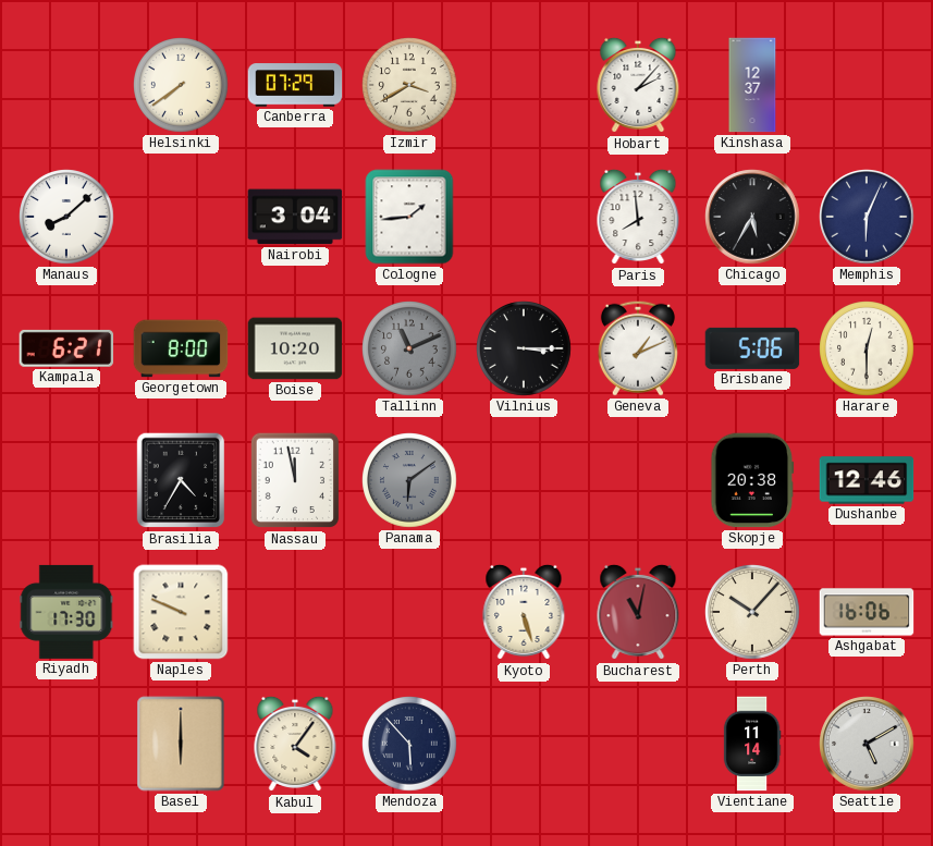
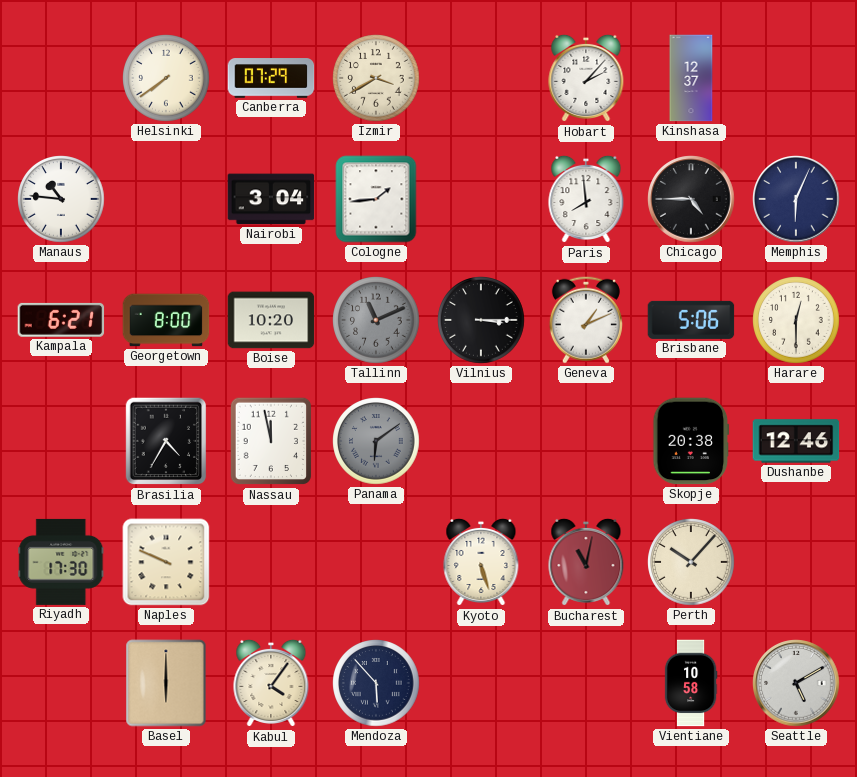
Manaus: 8:08 -> 10:46 (61, 199)
Chicago: 5:35 -> 4:45 (691, 199)
Ashgabat: 16:06 -> none (867, 612)
Vientiane: 11:14 -> 10:58 (691, 683)
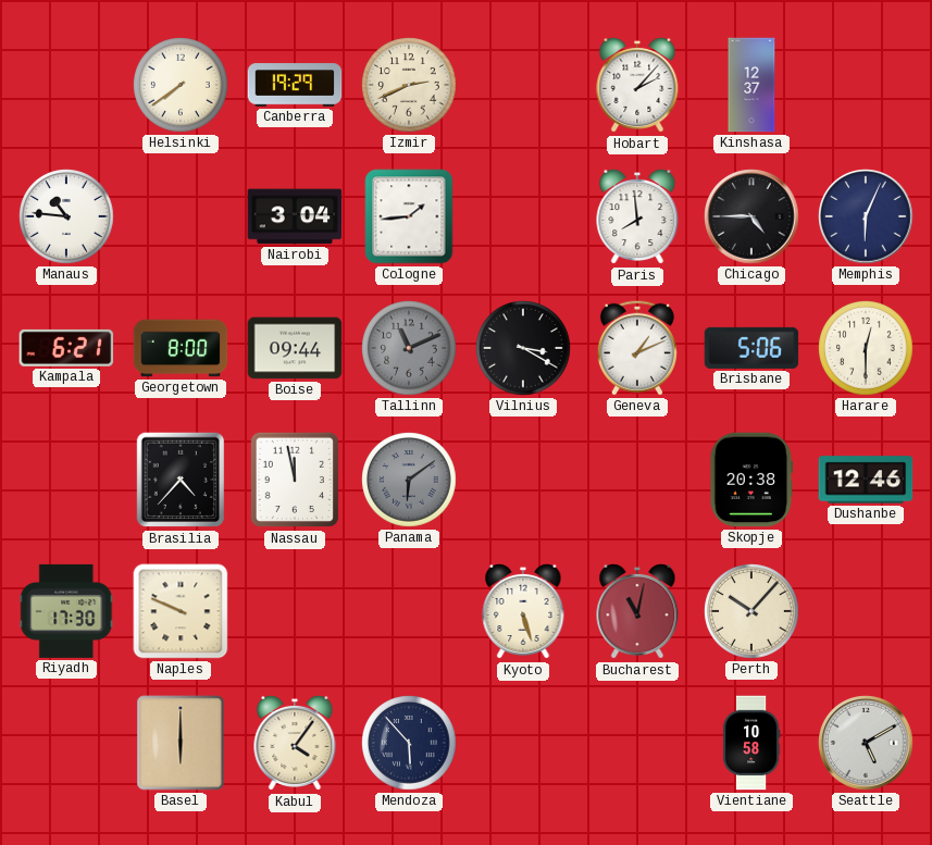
Canberra: 07:29 -> 19:29 (295, 85)
Izmir: 3:40 -> 2:41 (409, 85)
Boise: 10:20 -> 09:44 (295, 348)
Vilnius: 3:15 -> 3:20 (523, 348)
Brasilia: 4:35 -> 4:37 (181, 480)
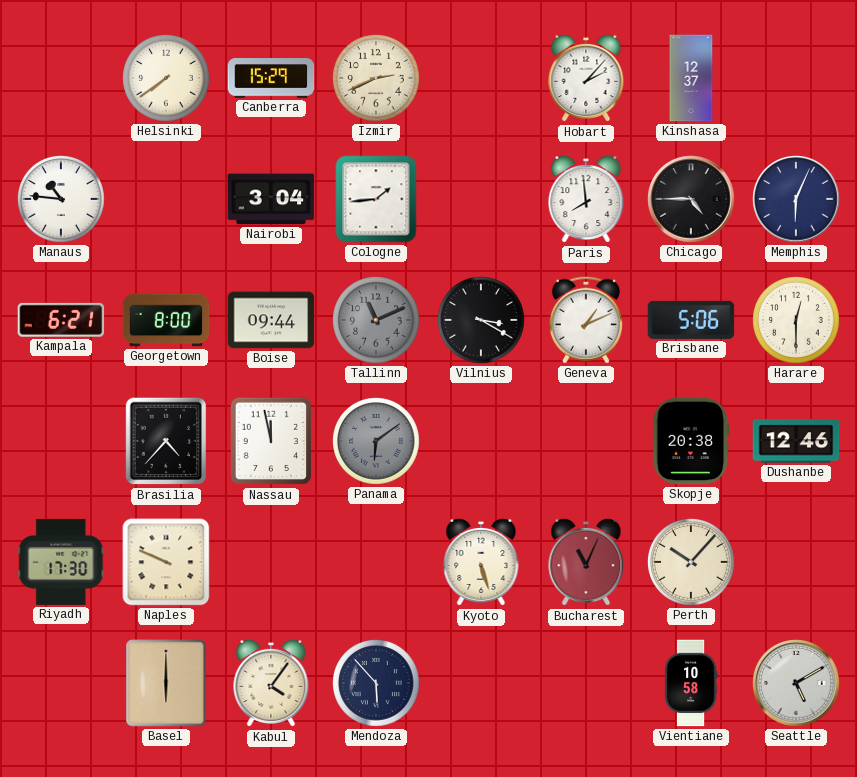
Canberra: 19:29 -> 15:29 (271, 78)
Bucharest: 11:02 -> 11:04 (586, 562)
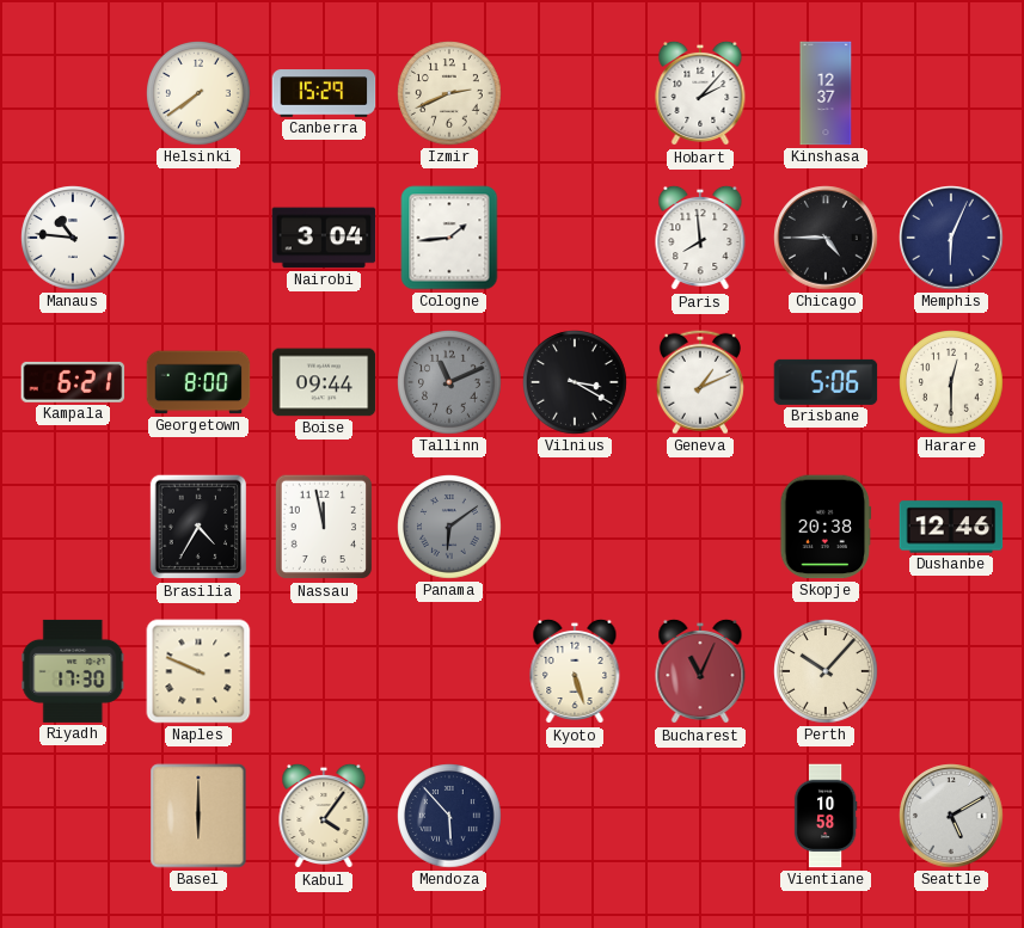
Brasilia: 4:37 -> 4:35 (198, 527)
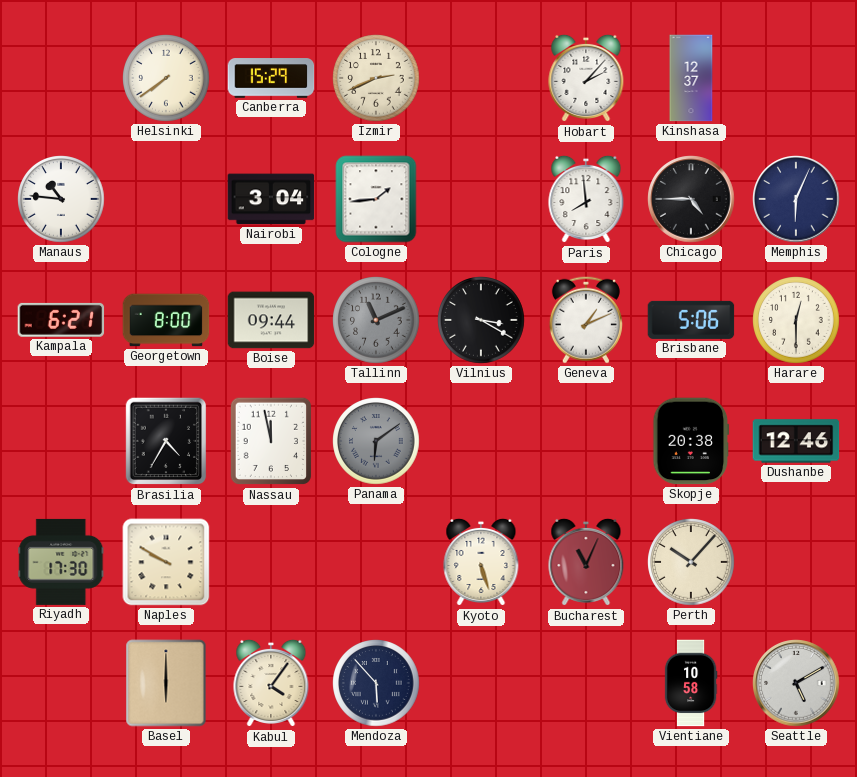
Naples: 9:49 -> 9:50 (166, 562)
